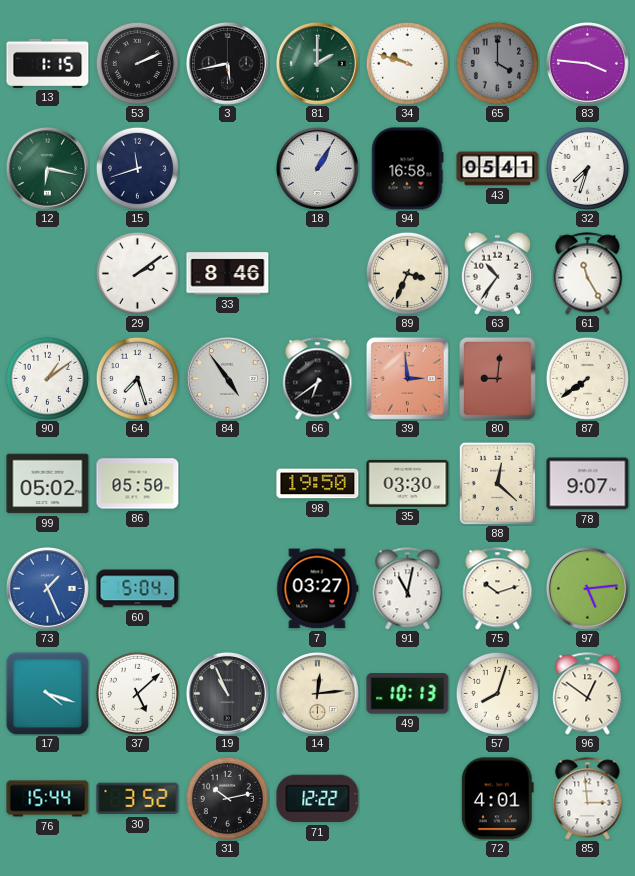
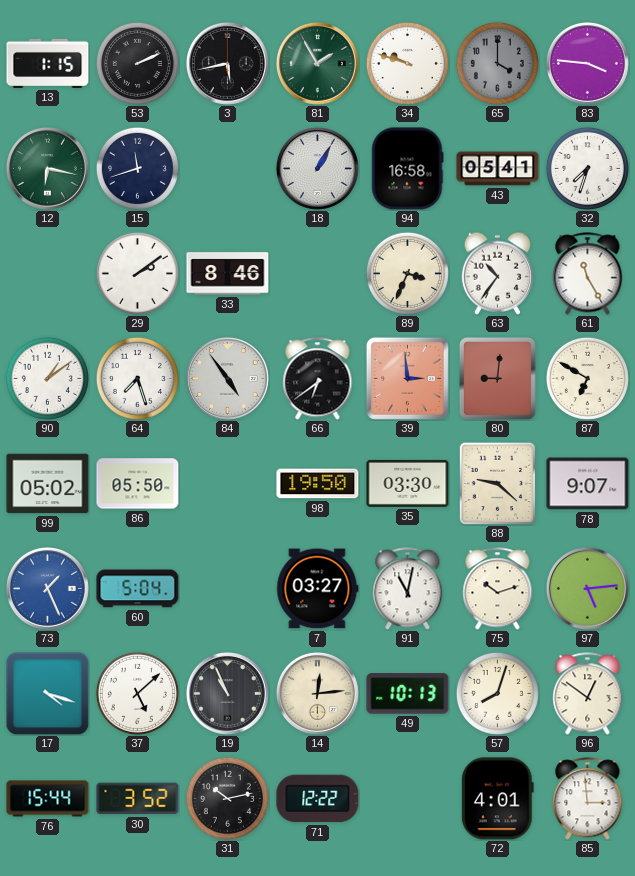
81: 2:00 -> 1:55 (317, 63)
87: 7:39 -> 6:50 (587, 378)
88: 12:22 -> 9:22 (498, 483)
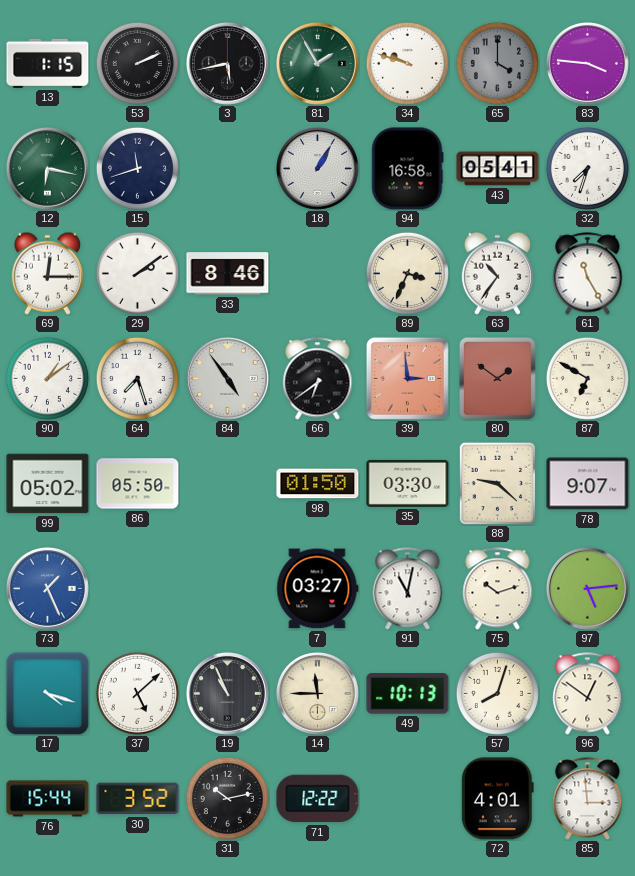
69: none -> 12:15 (47, 273)
80: 9:01 -> 1:51 (497, 378)
98: 19:50 -> 01:50 (318, 484)
60: 5:04 -> none (138, 589)
14: 12:14 -> 11:45 (317, 693)
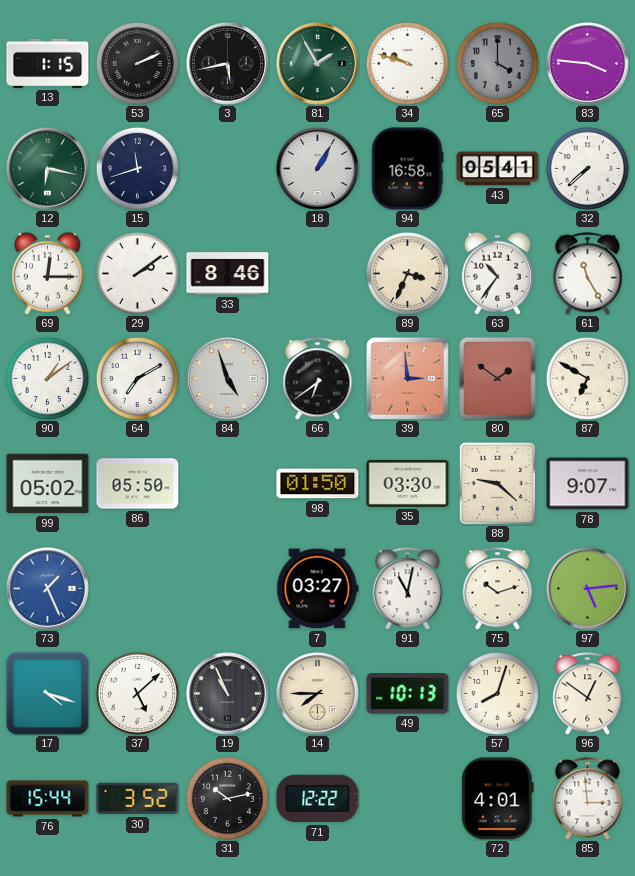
32: 7:33 -> 7:38 (587, 168)
64: 7:27 -> 7:10 (137, 378)
84: 4:54 -> 4:57 (227, 378)
14: 11:45 -> 7:45 (317, 693)
